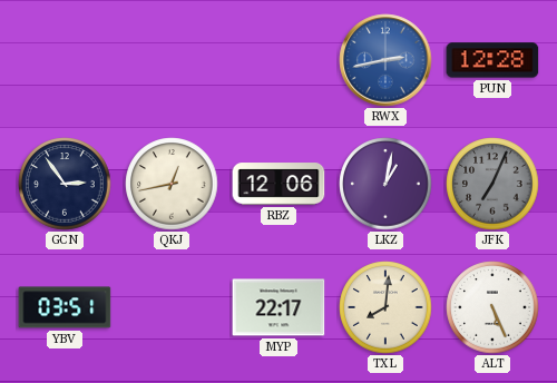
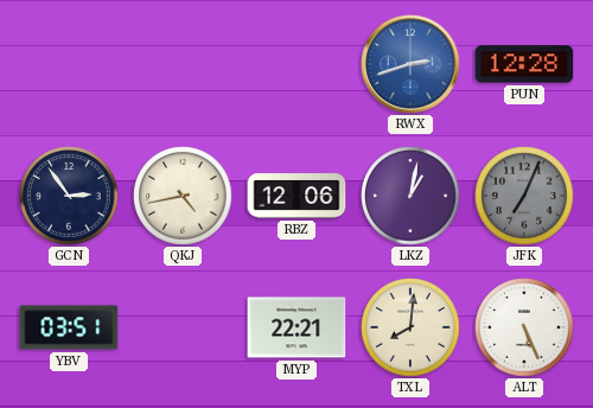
RWX: 2:43 -> 2:42 (410, 64)
QKJ: 12:43 -> 4:43 (183, 196)
MYP: 22:17 -> 22:21 (296, 327)
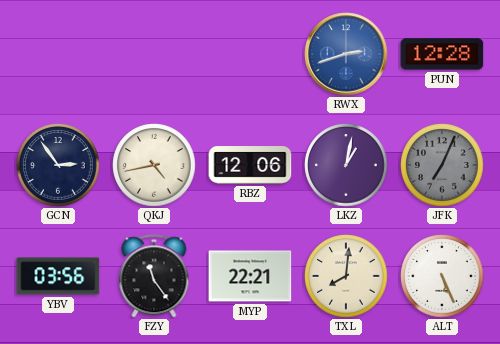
YBV: 03:51 -> 03:56 (58, 276)
FZY: none -> 11:24 (154, 276)
